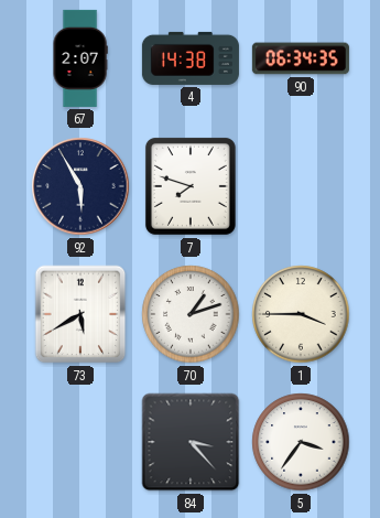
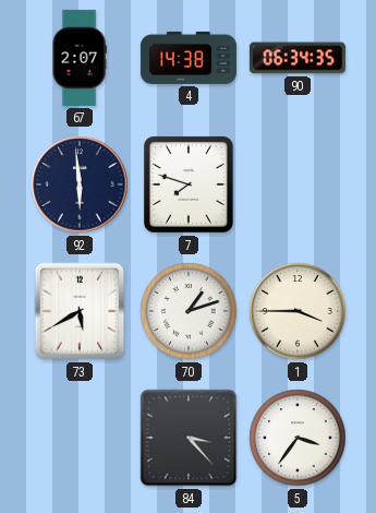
92: 5:55 -> 5:59 (80, 184)
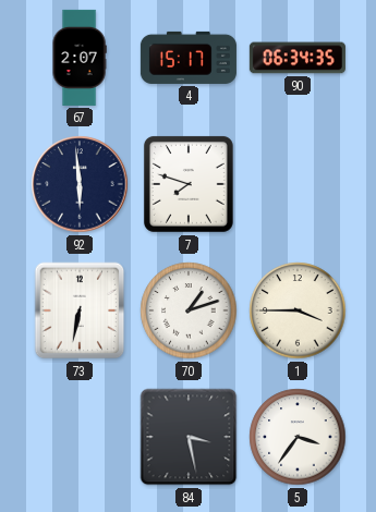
4: 14:38 -> 15:17 (189, 58)
73: 5:40 -> 6:32 (80, 310)
84: 3:23 -> 3:28 (189, 437)
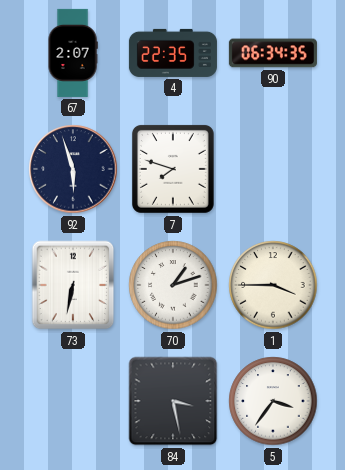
4: 15:17 -> 22:35 (173, 53)
92: 5:59 -> 5:57 (73, 169)
